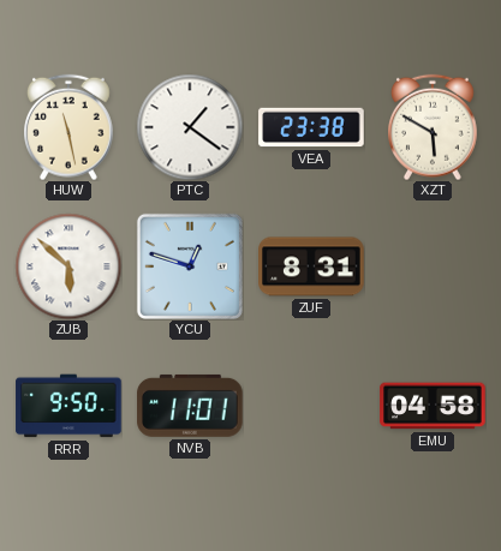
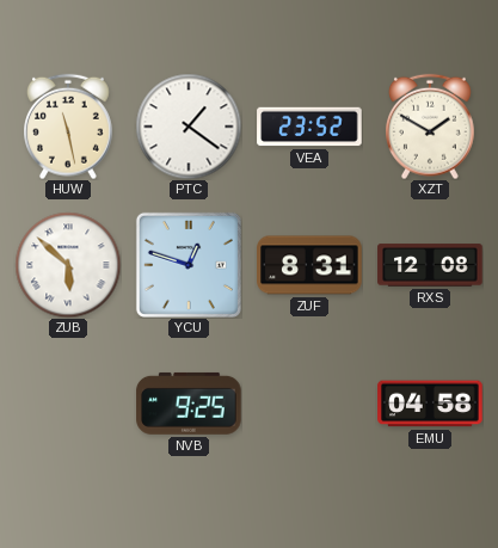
VEA: 23:38 -> 23:52 (309, 127)
XZT: 5:50 -> 1:50 (431, 127)
RXS: none -> 12:08 (430, 265)
RRR: 9:50 -> none (68, 406)
NVB: 11:01 -> 9:25 (189, 404)
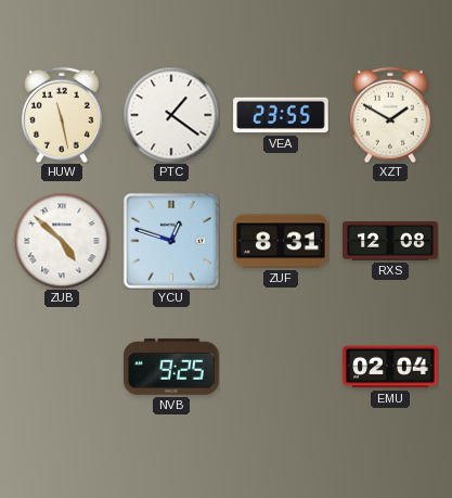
VEA: 23:52 -> 23:55 (281, 115)
ZUB: 5:52 -> 4:52 (62, 241)
EMU: 04:58 -> 02:04 (390, 367)
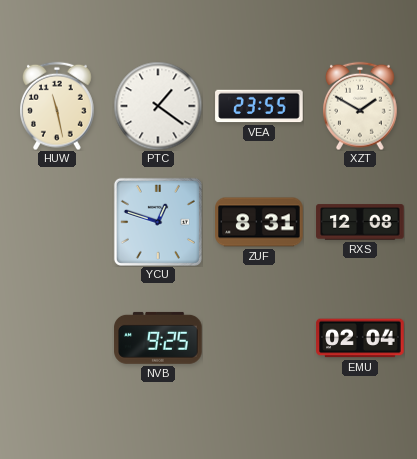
ZUB: 4:52 -> none (62, 241)
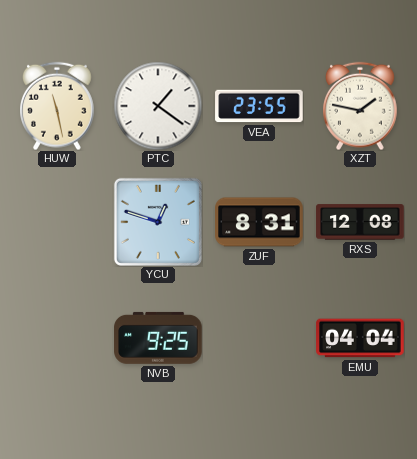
XZT: 1:50 -> 1:47 (361, 106)
EMU: 02:04 -> 04:04 (360, 338)
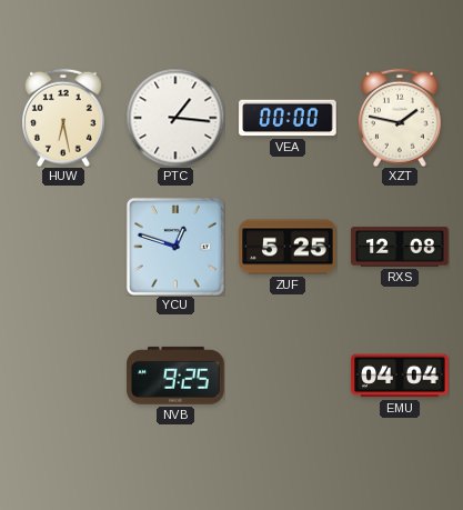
HUW: 11:28 -> 6:28 (64, 118)
PTC: 1:21 -> 1:16 (175, 118)
VEA: 23:55 -> 00:00 (288, 118)
ZUF: 8:31 -> 5:25 (288, 247)
